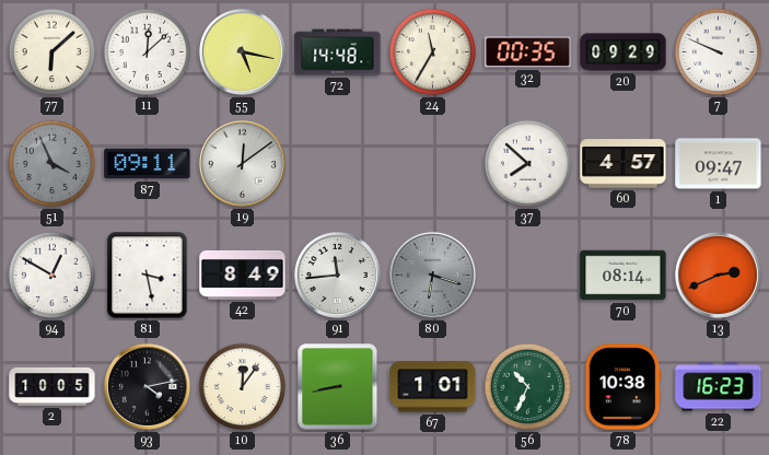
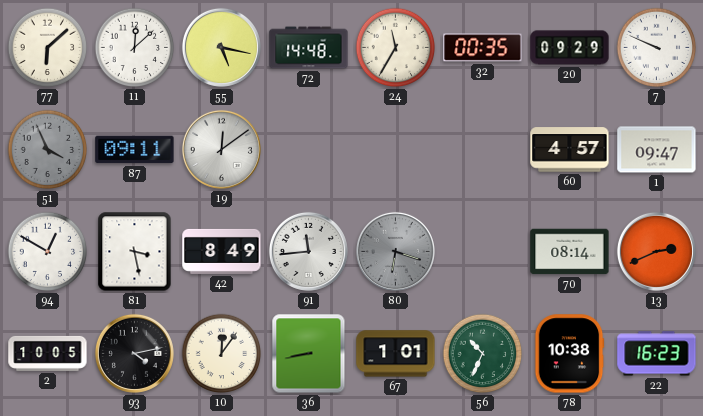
37: 7:52 -> none (528, 164)
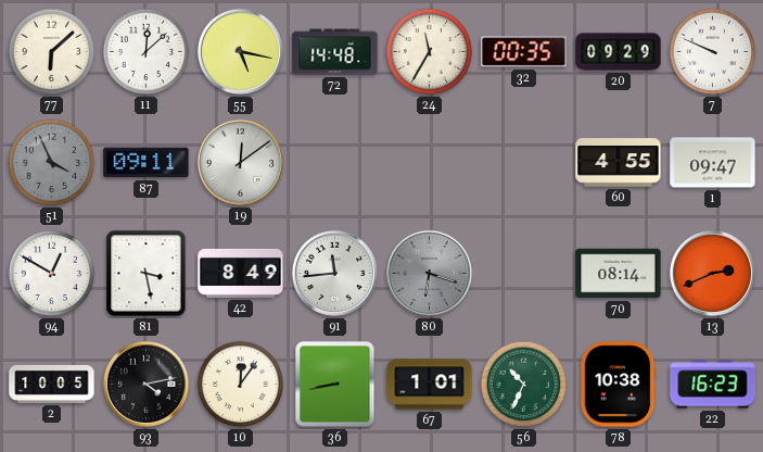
60: 4:57 -> 4:55 (619, 163)
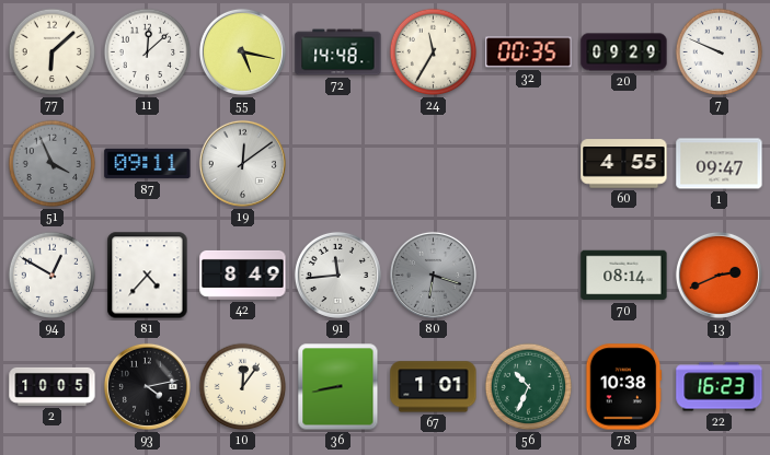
81: 3:28 -> 4:37 (148, 276)
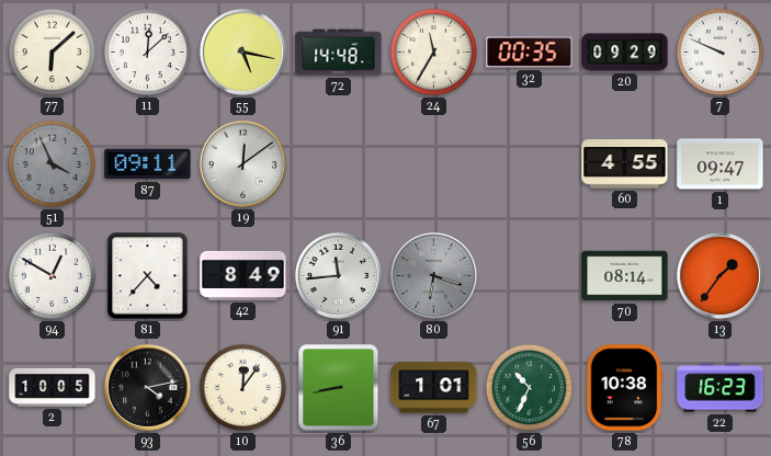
13: 2:41 -> 1:36 (719, 275)
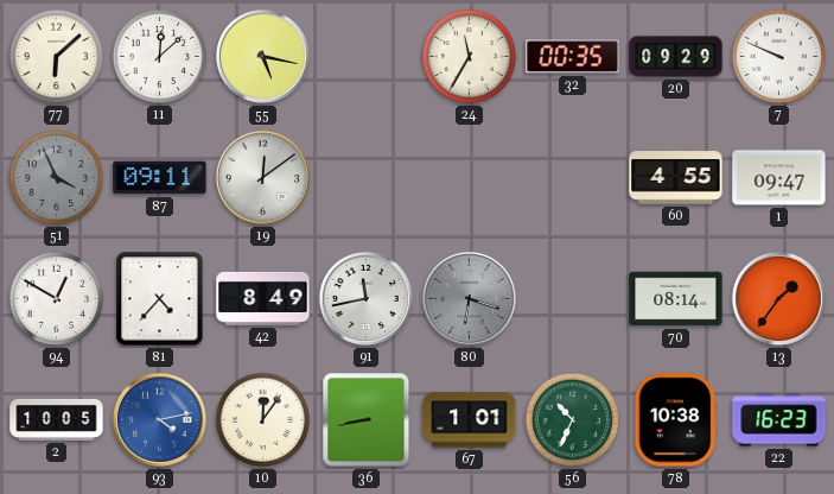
72: 14:48 -> none (339, 53)
91: 11:44 -> 11:43 (365, 298)
93 dial: black -> blue (159, 419)
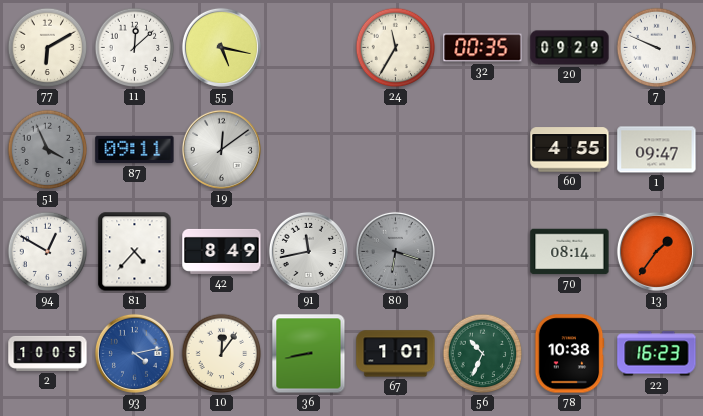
77: 6:08 -> 6:10 (48, 48)
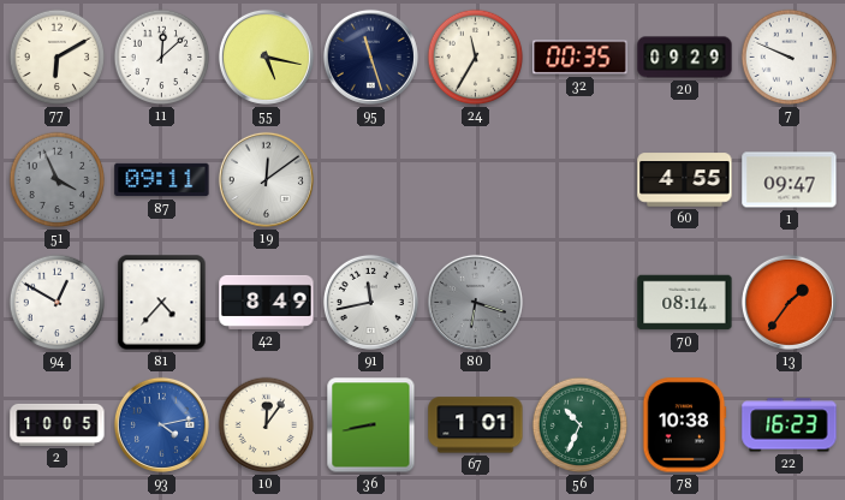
95: none -> 11:27 (370, 56)
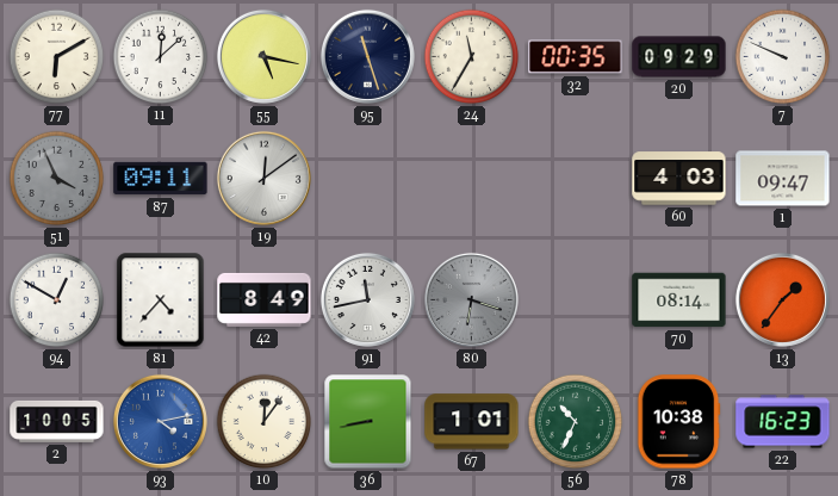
60: 4:55 -> 4:03 (679, 179)
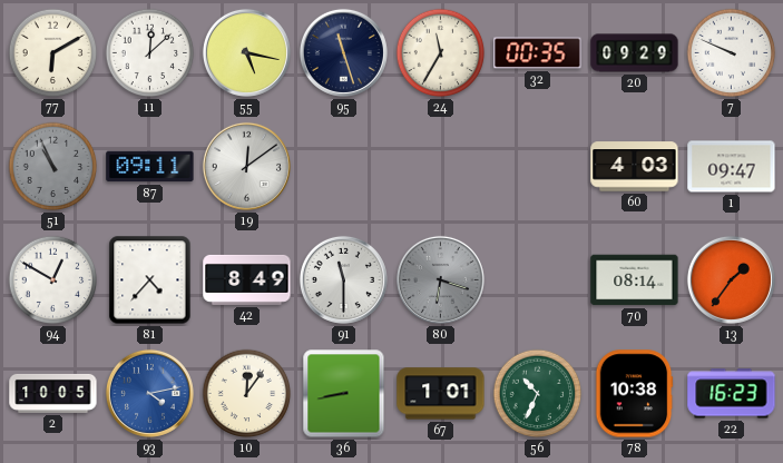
51: 3:56 -> 10:56 (53, 167)
91: 11:43 -> 11:30 (343, 279)
